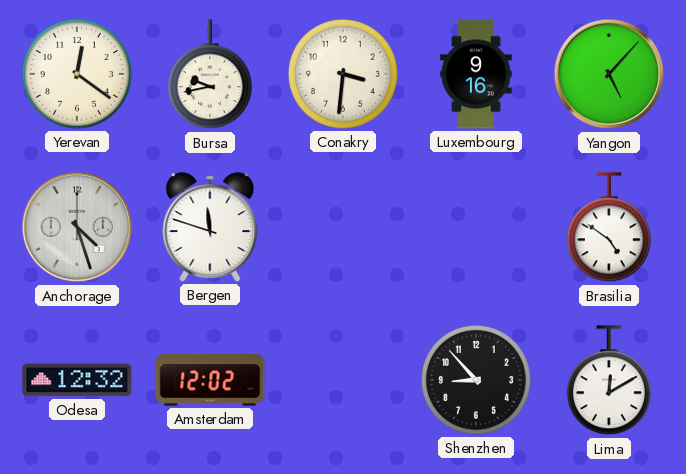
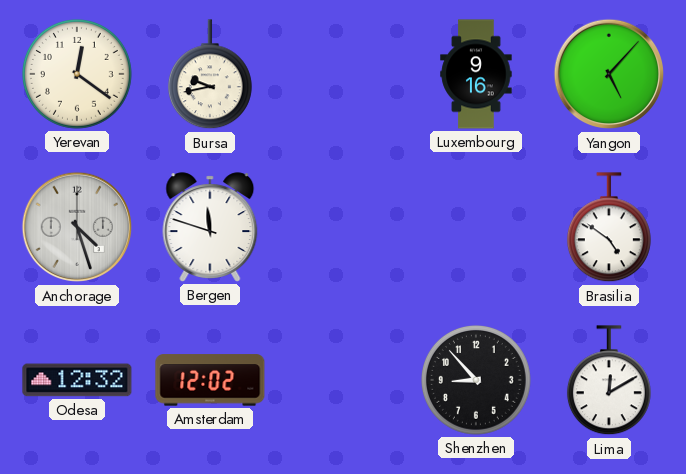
Conakry: 3:31 -> none (343, 74)
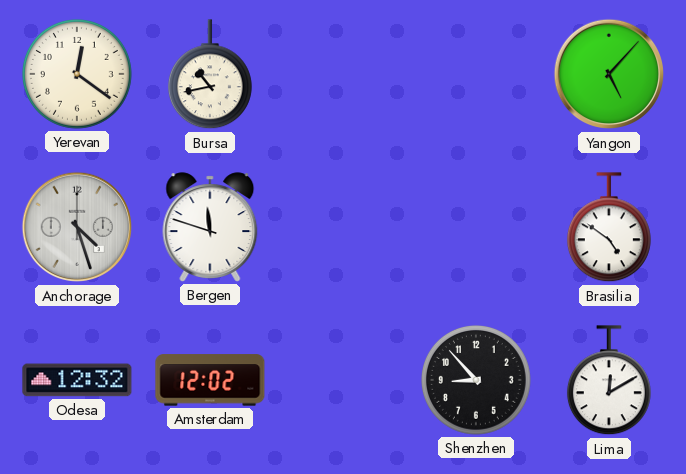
Bursa: 9:43 -> 10:43 (210, 75)
Luxembourg: 9:16 -> none (476, 74)
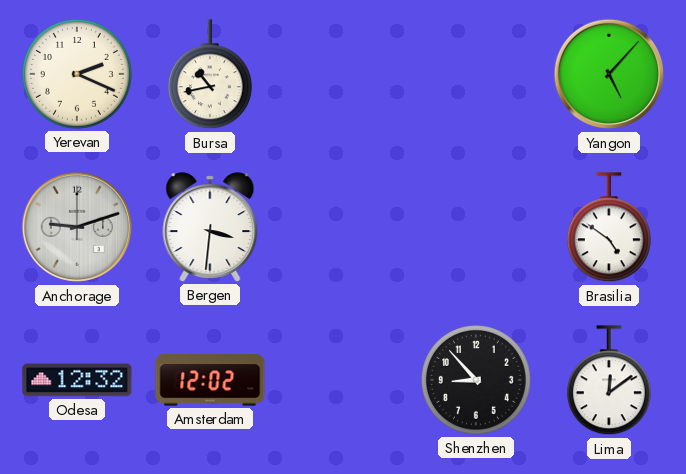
Yerevan: 12:21 -> 2:19 (77, 74)
Anchorage: 4:27 -> 9:12 (77, 227)
Bergen: 11:48 -> 3:31 (210, 227)
Lima: 12:10 -> 12:09 (609, 381)
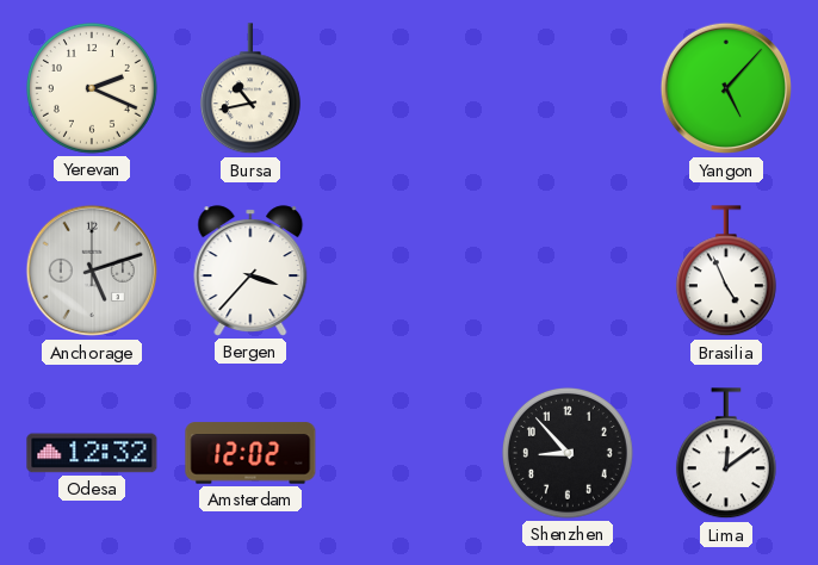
Anchorage: 9:12 -> 5:12 (92, 271)
Bergen: 3:31 -> 3:37 (250, 271)
Brasilia: 4:51 -> 4:56 (726, 272)
